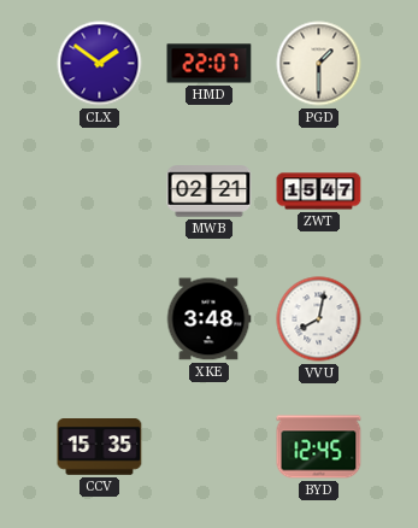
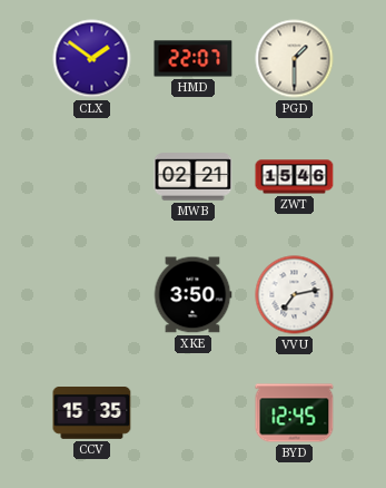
ZWT: 15:47 -> 15:46 (295, 177)
XKE: 3:48 -> 3:50 (192, 295)
VVU: 8:02 -> 7:13 (295, 295)
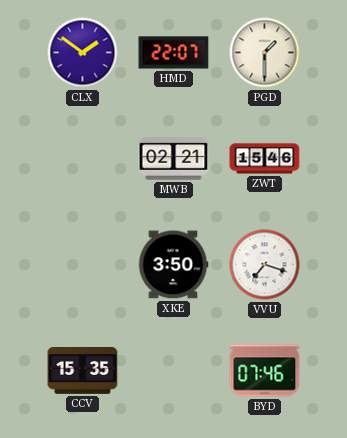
VVU: 7:13 -> 7:18 (265, 265)
BYD: 12:45 -> 07:46 (265, 371)
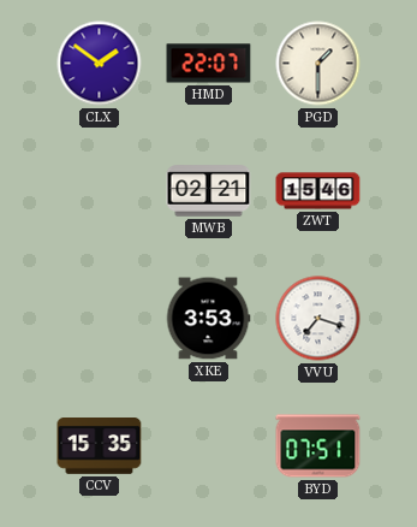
XKE: 3:50 -> 3:53 (208, 319)
BYD: 07:46 -> 07:51 (318, 446)
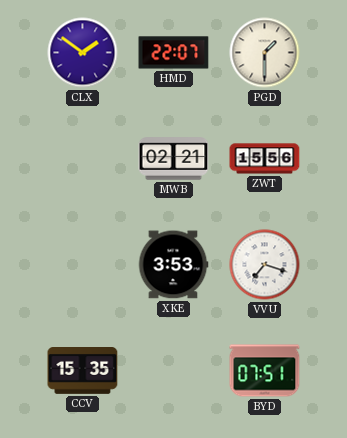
ZWT: 15:46 -> 15:56 (265, 159)
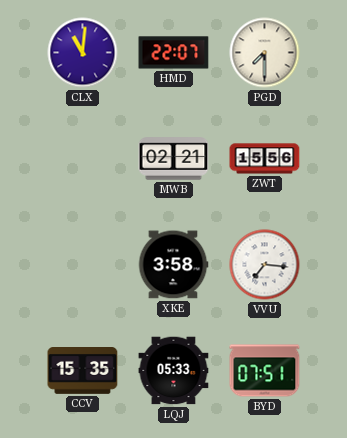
CLX: 1:51 -> 11:01 (83, 53)
PGD: 1:30 -> 7:30 (265, 53)
XKE: 3:53 -> 3:58 (173, 265)
VVU: 7:18 -> 7:16 (265, 265)
LQJ: none -> 05:33 (174, 371)
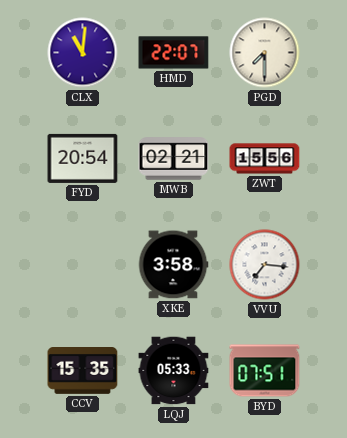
FYD: none -> 20:54 (83, 158)
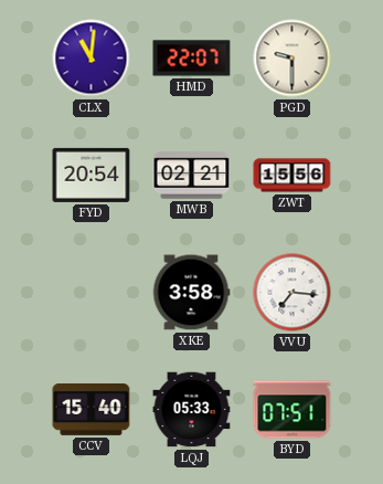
PGD: 7:30 -> 9:30 (292, 59)
CCV: 15:35 -> 15:40 (92, 410)
